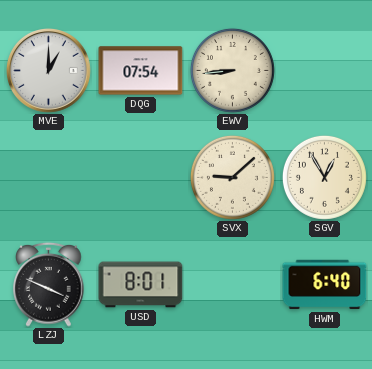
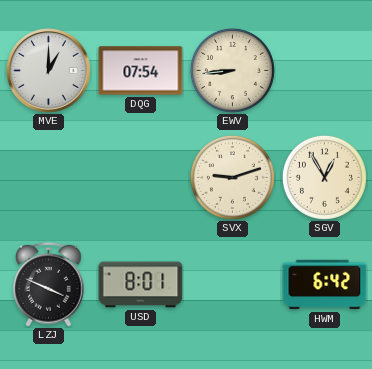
SVX: 9:08 -> 9:12 (232, 177)
HWM: 6:40 -> 6:42 (325, 285)
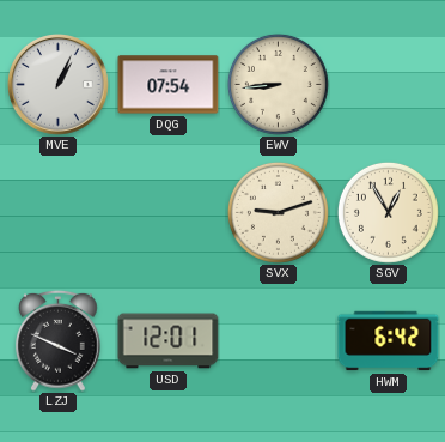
MVE: 1:00 -> 1:04 (59, 85)
USD: 8:01 -> 12:01 (169, 341)
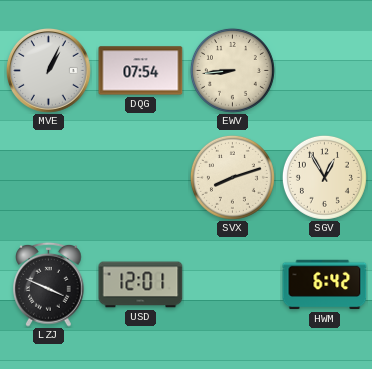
SVX: 9:12 -> 8:12 (232, 177)
